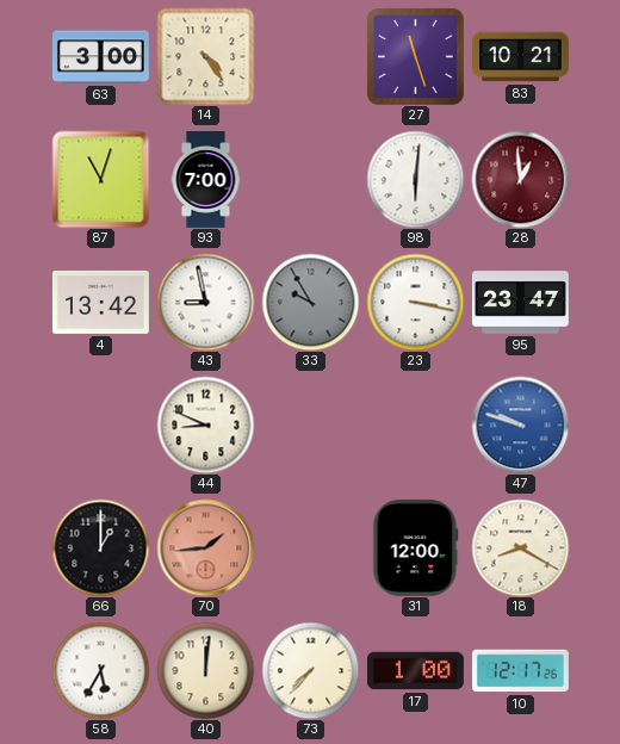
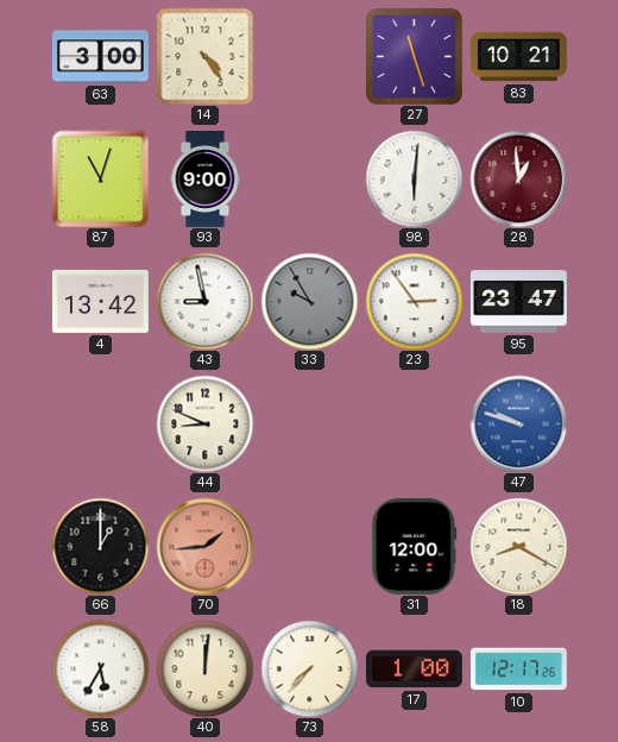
93: 7:00 -> 9:00 (206, 180)
23: 3:17 -> 2:54 (414, 301)
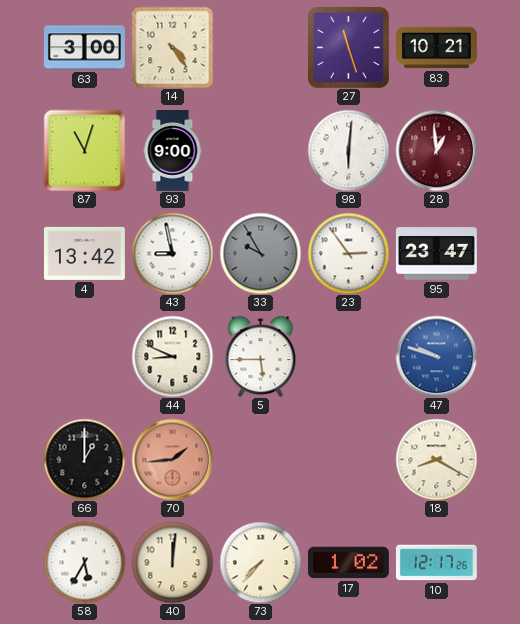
5: none -> 5:45 (261, 356)
31: 12:00 -> none (415, 546)
17: 1:00 -> 1:02 (348, 563)
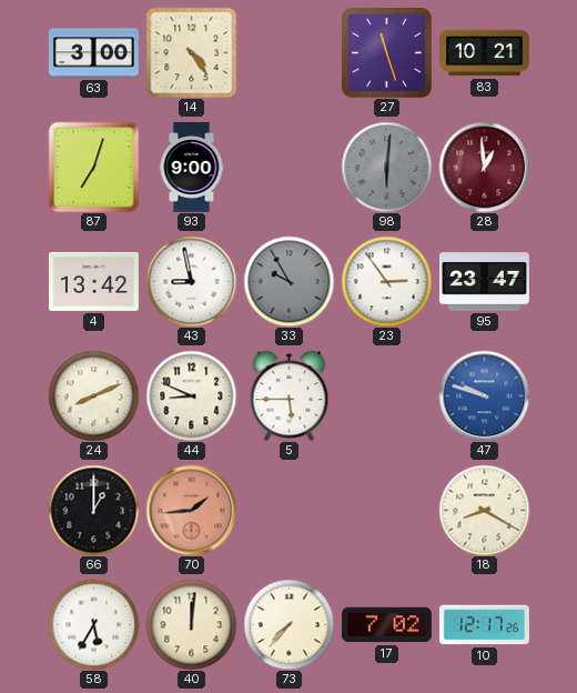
87: 11:03 -> 7:03 (93, 167)
98 dial: white -> grey (386, 167)
24: none -> 8:11 (93, 395)
17: 1:02 -> 7:02 (386, 625)
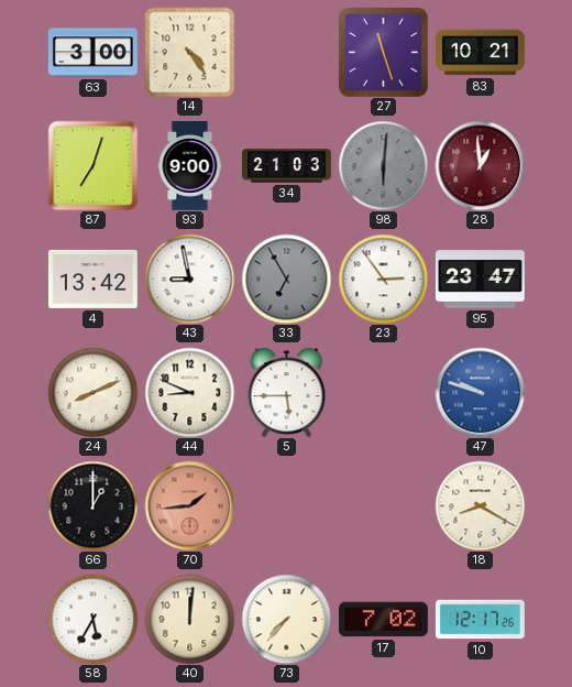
34: none -> 21:03 (287, 166)
33: 9:55 -> 6:55 (286, 279)
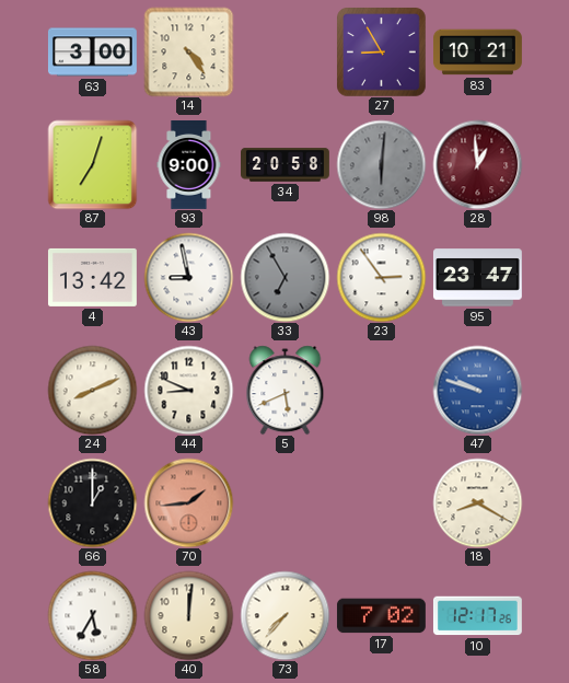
27: 11:27 -> 8:55 (382, 53)
34: 21:03 -> 20:58 (286, 165)
5: 5:45 -> 5:41 (286, 390)
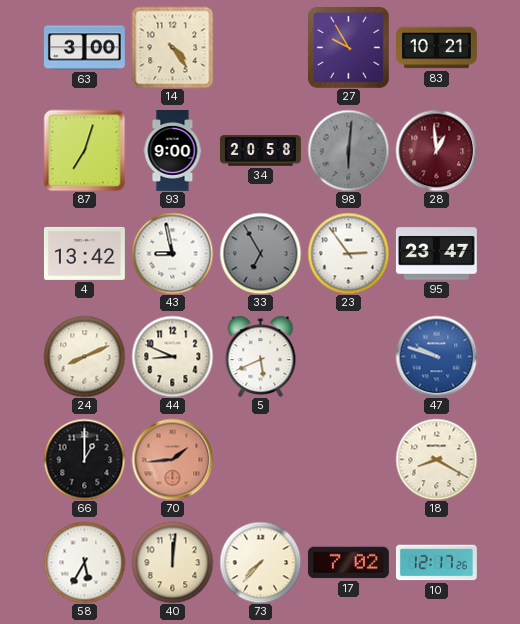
27: 8:55 -> 9:55 (349, 48)
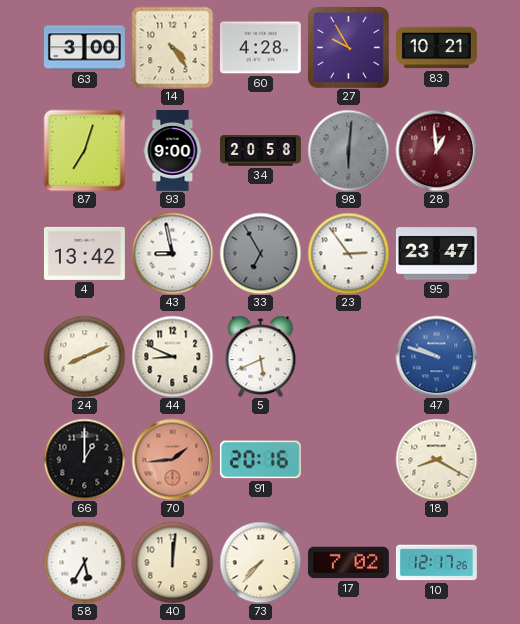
60: none -> 4:28 (260, 48)
91: none -> 20:16 (260, 460)
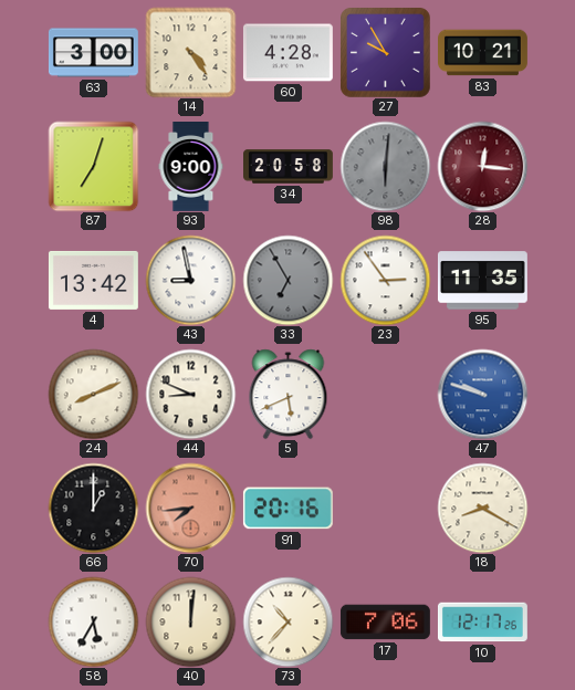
28: 12:59 -> 12:16 (482, 166)
95: 23:47 -> 11:35 (482, 281)
70: 1:44 -> 7:44 (190, 508)
73: 7:37 -> 10:37 (287, 621)
17: 7:02 -> 7:06 (385, 623)
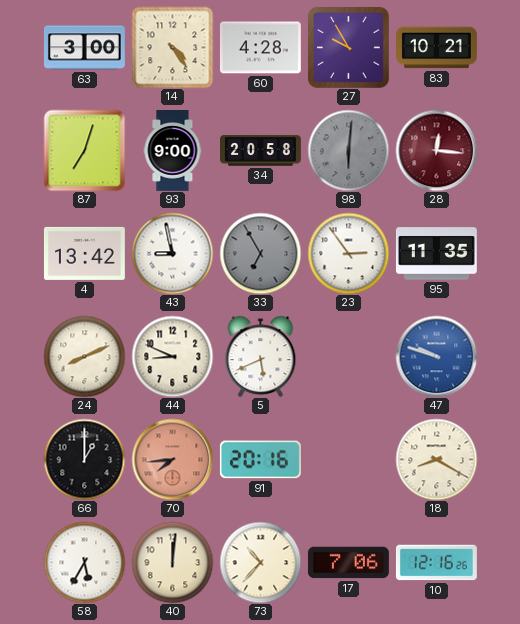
10: 12:17 -> 12:16 (436, 563)
